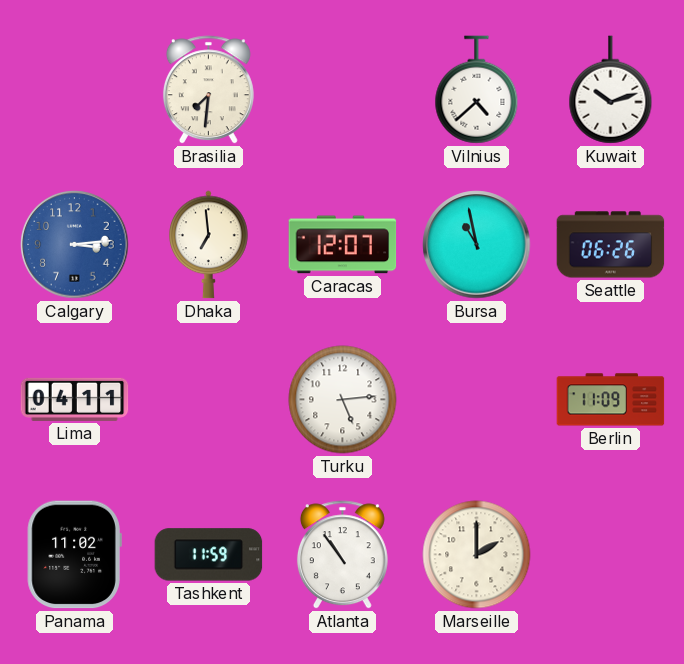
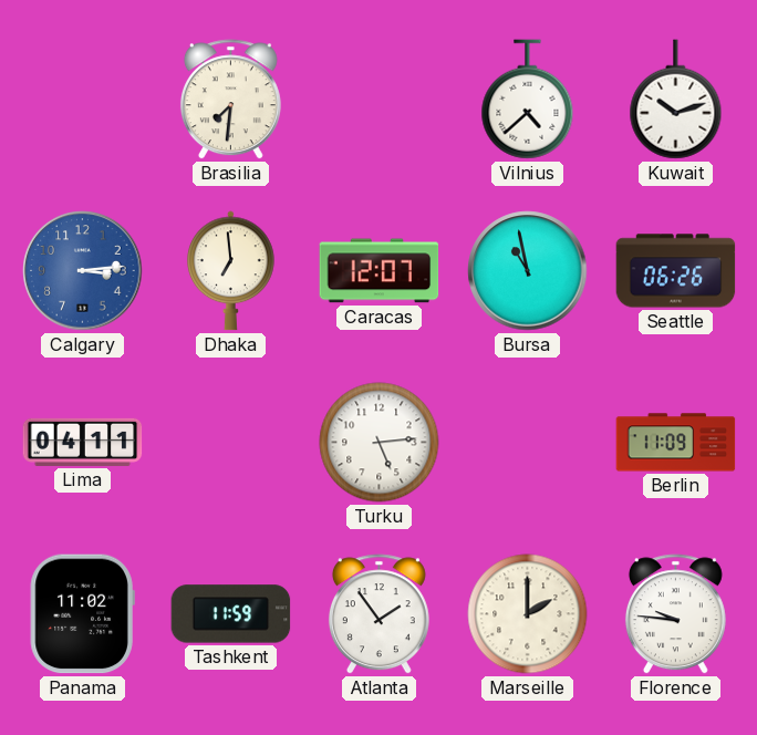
Atlanta: 10:54 -> 1:54 (378, 614)
Florence: none -> 9:46 (675, 614)
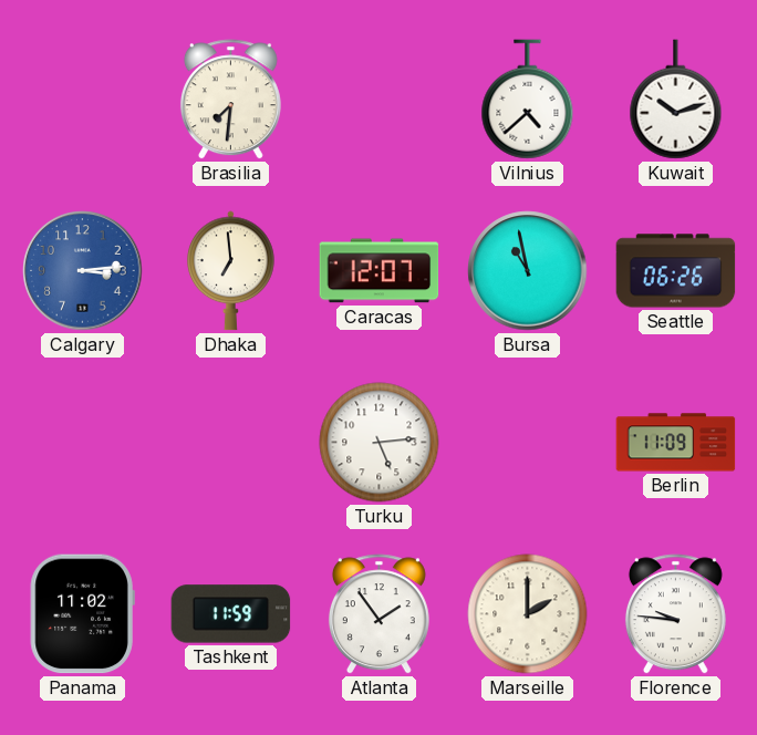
Lima: 04:11 -> none (83, 442)
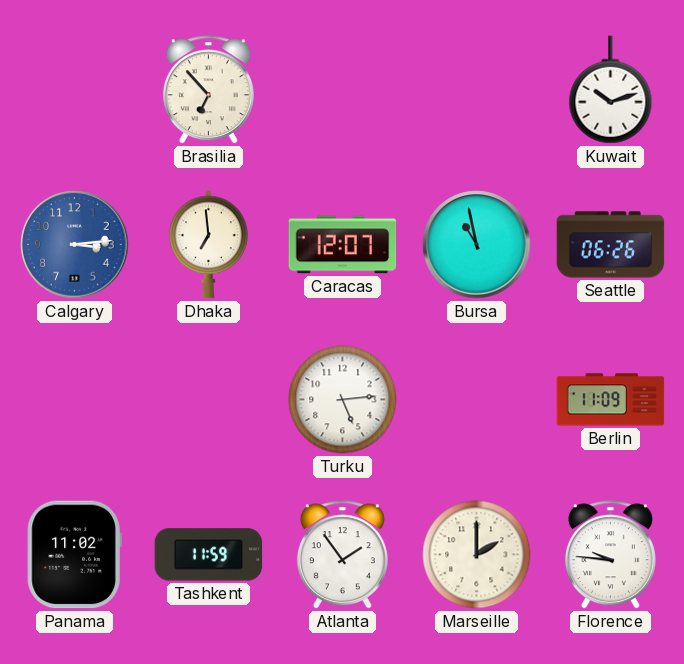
Brasilia: 7:31 -> 6:53 (208, 90)
Vilnius: 4:38 -> none (528, 100)
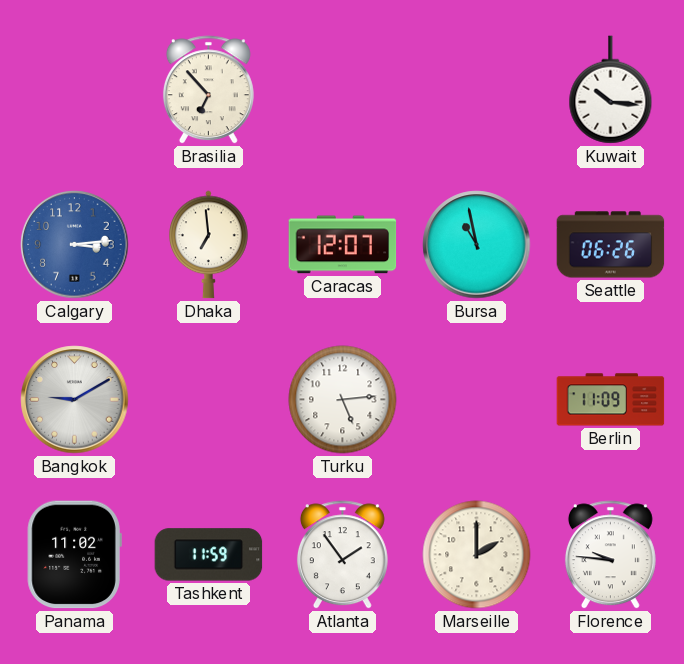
Kuwait: 10:12 -> 10:16 (611, 90)
Bangkok: none -> 9:10 (75, 400)
